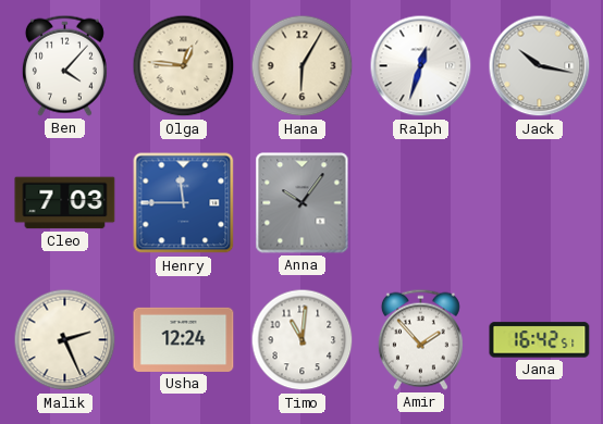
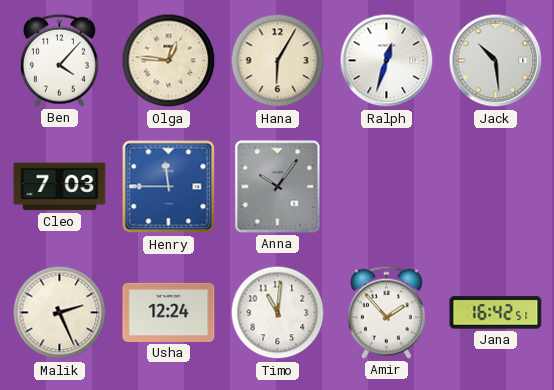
Jack: 10:17 -> 10:29 (496, 61)
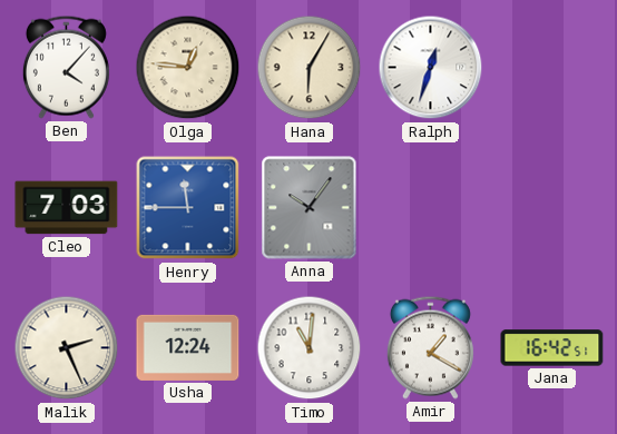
Jack: 10:29 -> none (496, 61)
Amir: 1:53 -> 1:20 (430, 347)
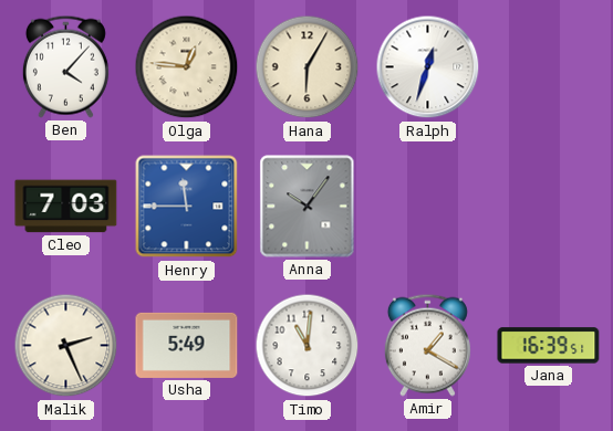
Usha: 12:24 -> 5:49 (187, 345)
Jana: 16:42 -> 16:39 (549, 346)
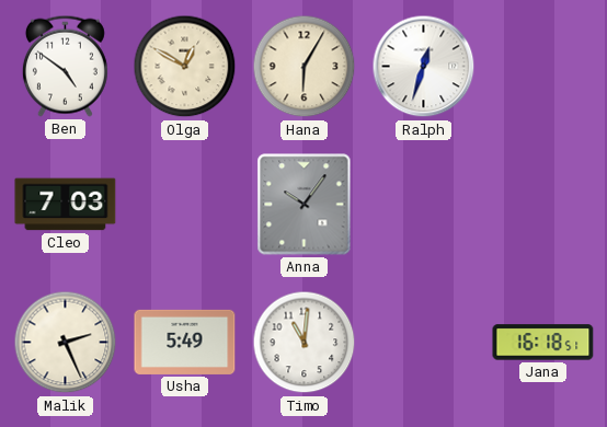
Ben: 4:07 -> 4:51 (65, 66)
Olga: 12:46 -> 12:50 (185, 67)
Henry: 11:45 -> none (187, 207)
Amir: 1:20 -> none (427, 345)
Jana: 16:39 -> 16:18 (543, 343)
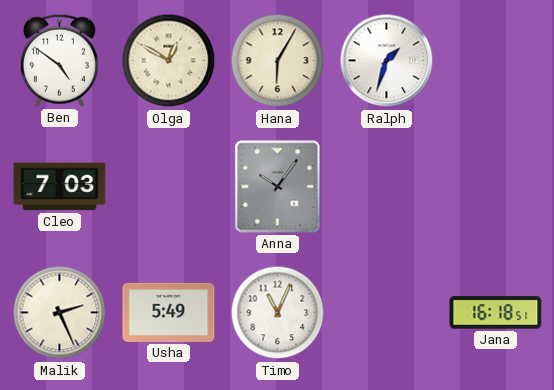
Ralph: 12:33 -> 1:33 (387, 61)
Timo: 11:01 -> 11:04 (278, 313)
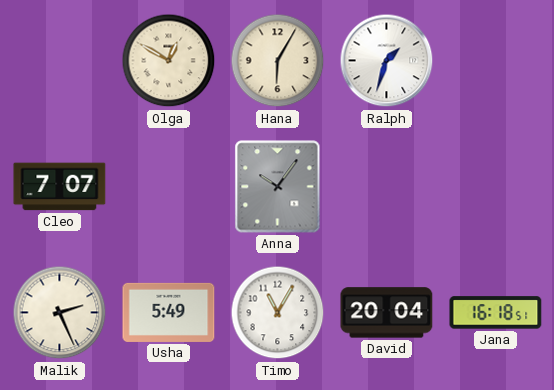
Ben: 4:51 -> none (59, 60)
Cleo: 7:03 -> 7:07 (60, 187)
Timo: 11:04 -> 11:05 (278, 313)
David: none -> 20:04 (387, 313)
